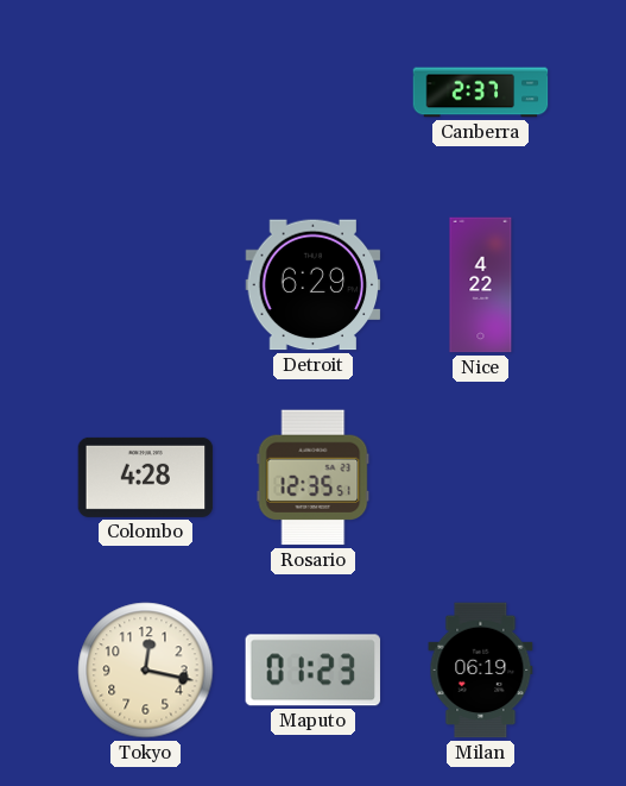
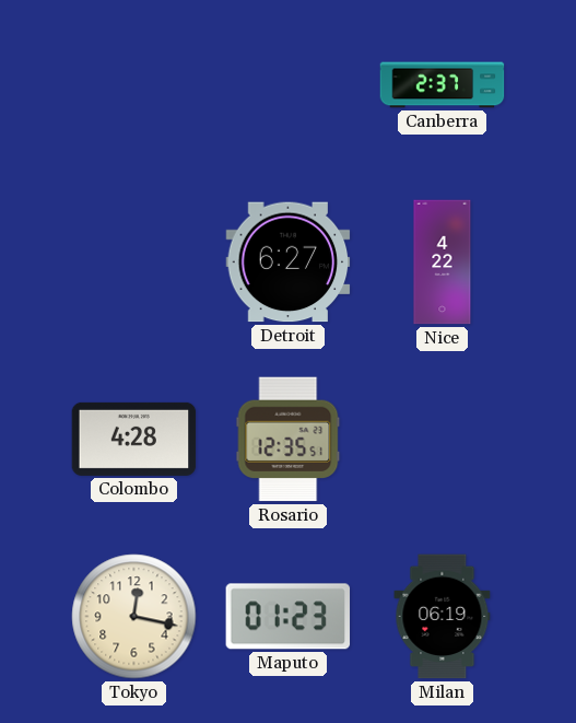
Detroit: 6:29 -> 6:27 (289, 263)
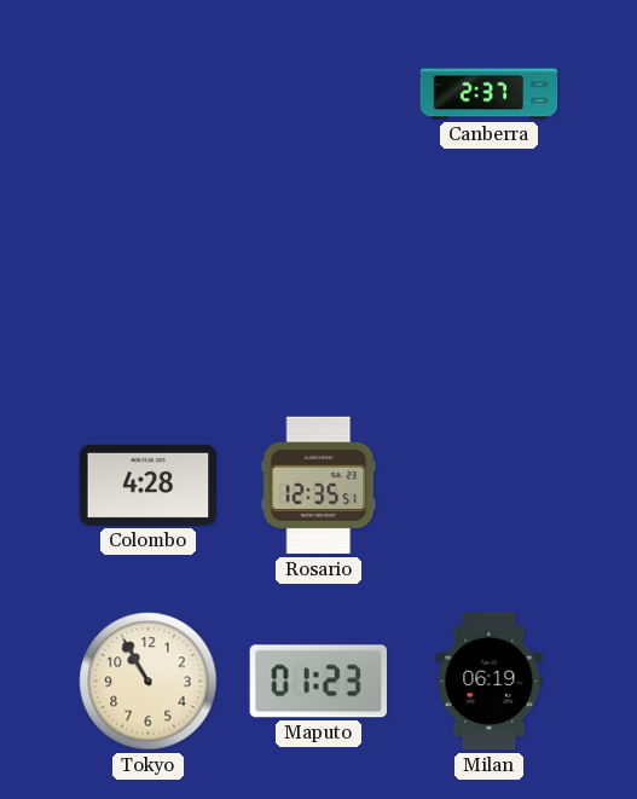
Detroit: 6:27 -> none (289, 263)
Nice: 4:22 -> none (443, 263)
Tokyo: 12:17 -> 10:55 (149, 682)
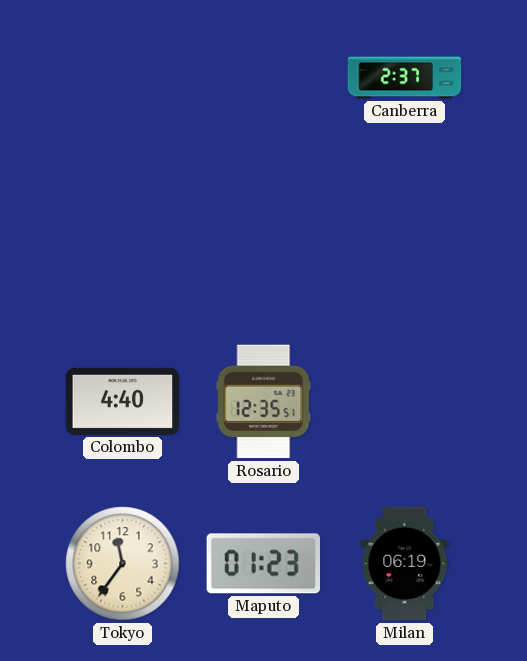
Colombo: 4:28 -> 4:40 (123, 401)
Tokyo: 10:55 -> 11:36 (123, 564)
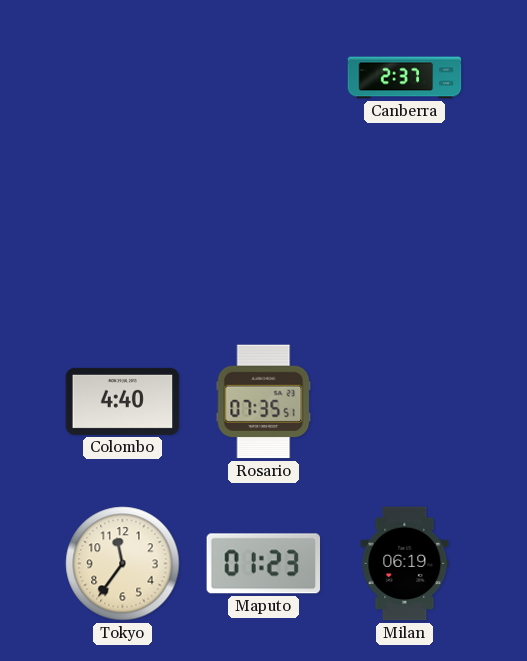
Rosario: 12:35 -> 07:35 (264, 402)
